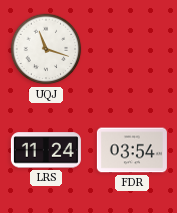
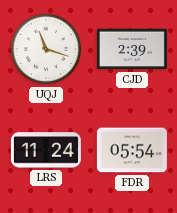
CJD: none -> 2:39 (132, 49)
FDR: 03:54 -> 05:54 (132, 150)
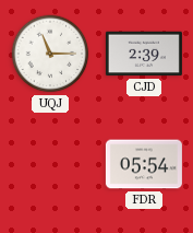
UQJ: 11:18 -> 11:15 (50, 54)
LRS: 11:24 -> none (46, 150)
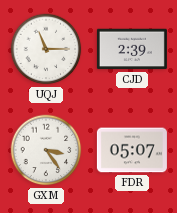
GXM: none -> 3:24 (46, 150)
FDR: 05:54 -> 05:07 (132, 150)
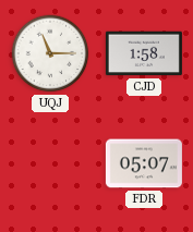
CJD: 2:39 -> 1:58 (144, 53)
GXM: 3:24 -> none (46, 150)
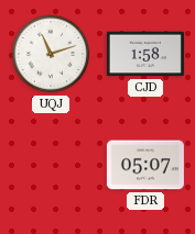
UQJ: 11:15 -> 11:12 (51, 54)
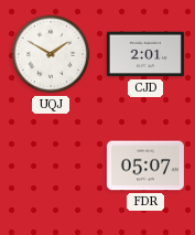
UQJ: 11:12 -> 1:50 (51, 54)
CJD: 1:58 -> 2:01 (145, 54)
